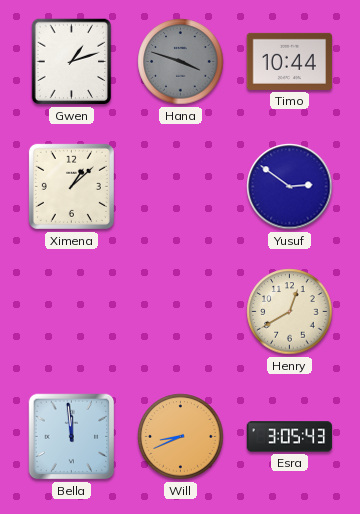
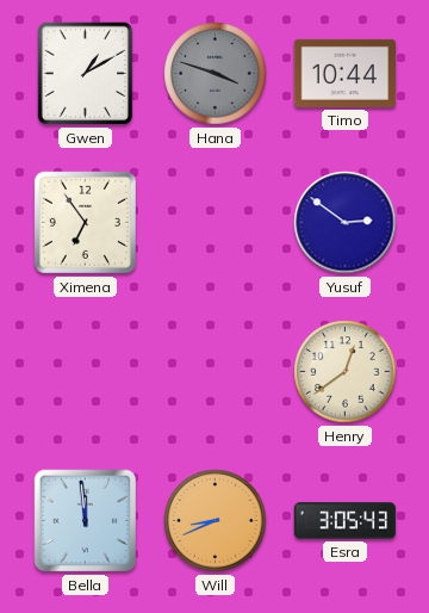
Gwen: 1:12 -> 1:10 (86, 74)
Ximena: 1:08 -> 6:54 (85, 222)
Henry: 12:40 -> 12:39 (346, 372)
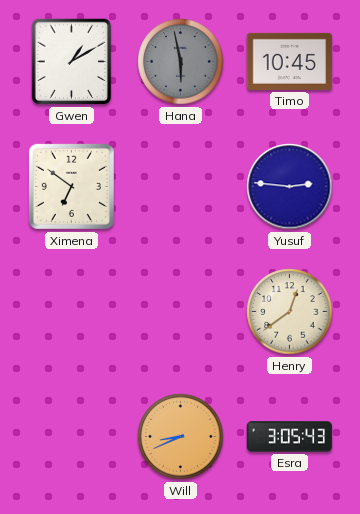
Hana: 3:48 -> 5:58 (181, 62)
Timo: 10:44 -> 10:45 (290, 61)
Ximena: 6:54 -> 6:51 (71, 186)
Yusuf: 2:51 -> 2:46 (290, 187)
Bella: 11:59 -> none (86, 521)
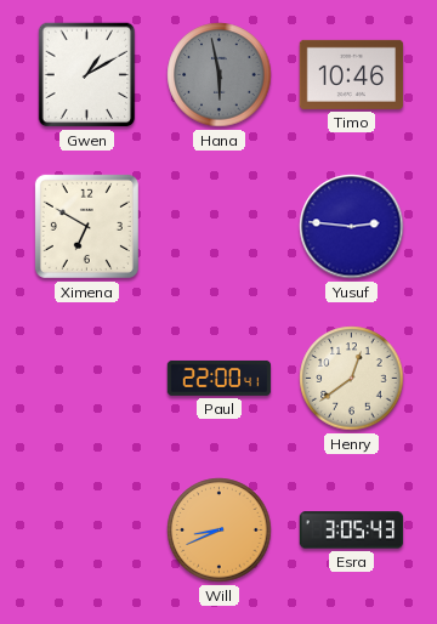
Timo: 10:45 -> 10:46 (352, 74)
Ximena: 6:51 -> 6:50 (86, 226)
Paul: none -> 22:00 (220, 378)
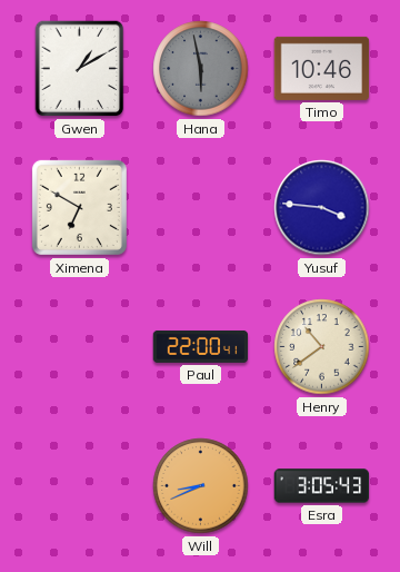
Yusuf: 2:46 -> 3:46 (322, 208)
Henry: 12:39 -> 10:39 (322, 347)
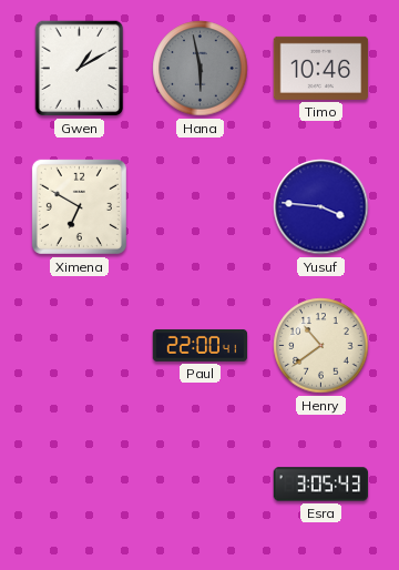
Will: 8:41 -> none (201, 486)
